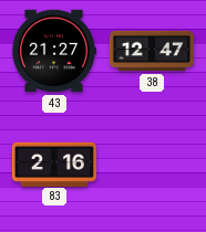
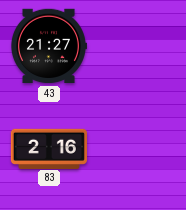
38: 12:47 -> none (151, 51)
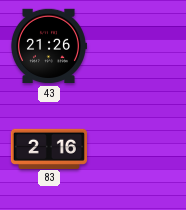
43: 21:27 -> 21:26 (48, 46)
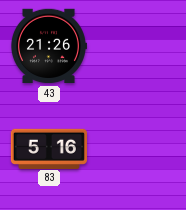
83: 2:16 -> 5:16 (49, 148)
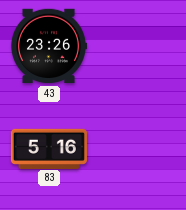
43: 21:26 -> 23:26 (48, 46)
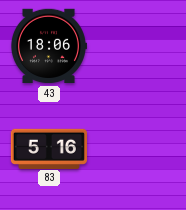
43: 23:26 -> 18:06 (48, 46)
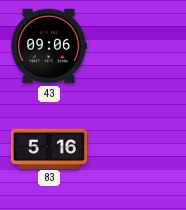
43: 18:06 -> 09:06 (48, 46)
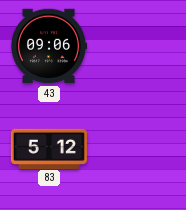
83: 5:16 -> 5:12 (49, 148)
